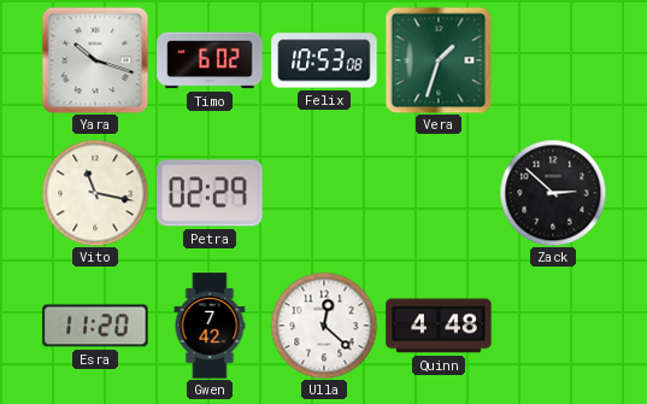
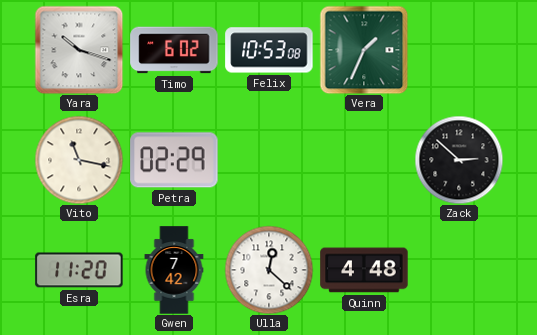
Vera: 1:33 -> 1:34 (364, 50)
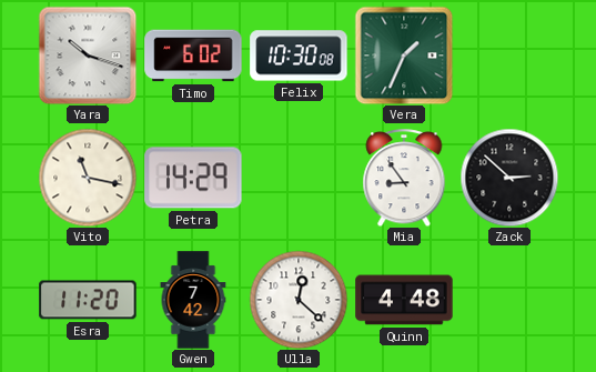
Felix: 10:53 -> 10:30 (299, 56)
Petra: 02:29 -> 14:29 (193, 178)
Mia: none -> 8:54 (404, 178)
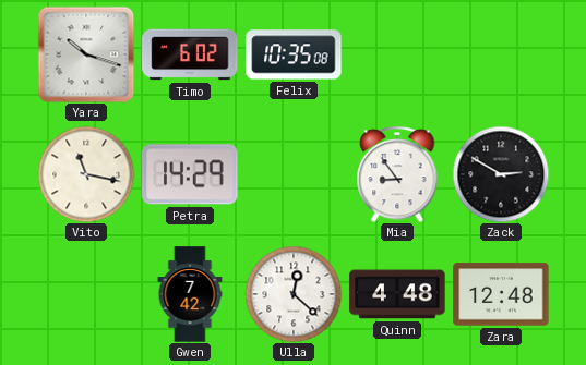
Felix: 10:30 -> 10:35 (294, 54)
Vera: 1:34 -> none (404, 56)
Zack: 2:52 -> 2:50 (501, 174)
Esra: 11:20 -> none (88, 300)
Zara: none -> 12:48 (501, 294)
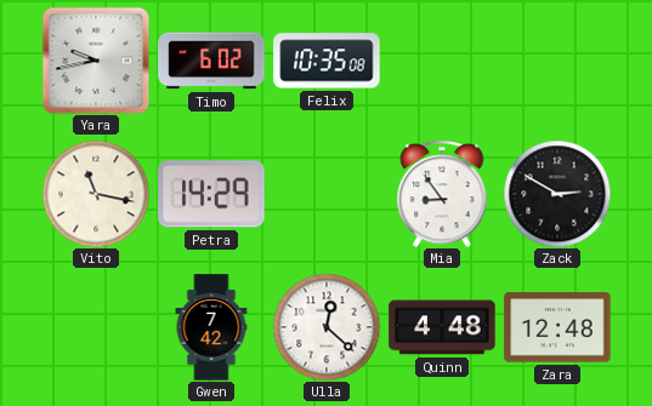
Yara: 10:18 -> 9:43 (96, 61)
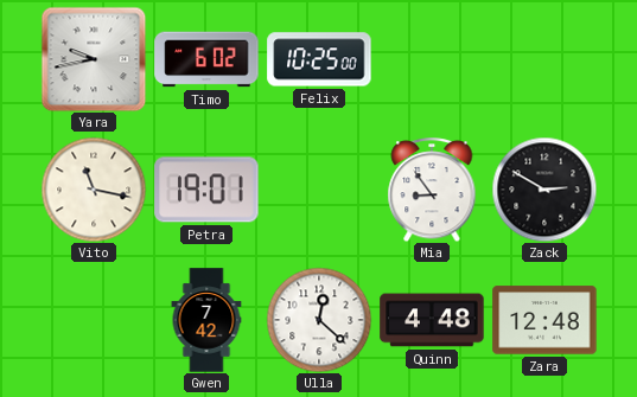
Felix: 10:35 -> 10:25 (319, 59)
Petra: 14:29 -> 19:01 (206, 190)
